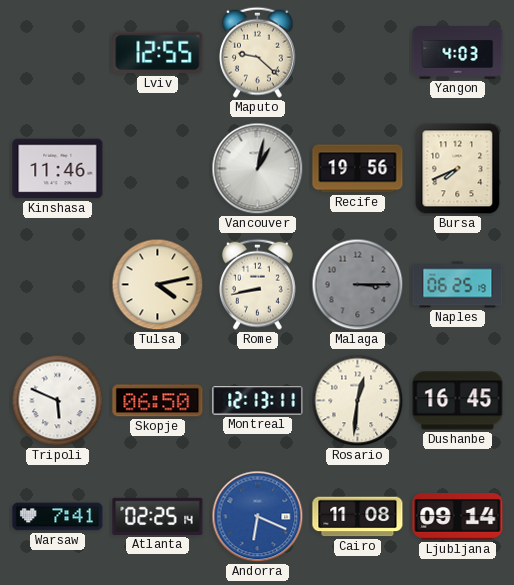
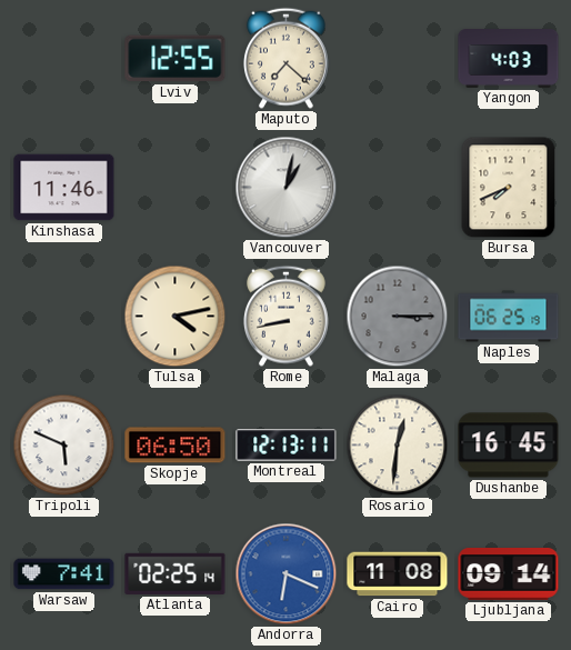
Maputo: 9:22 -> 7:22 (285, 58)
Recife: 19:56 -> none (358, 169)
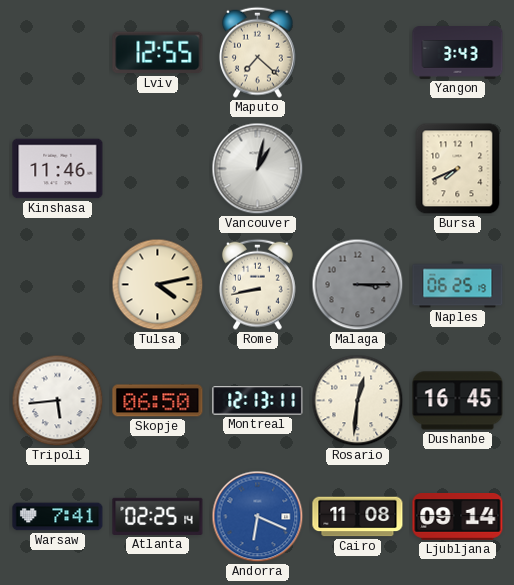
Yangon: 4:03 -> 3:43 (458, 53)
Tripoli: 5:49 -> 5:44 (58, 401)
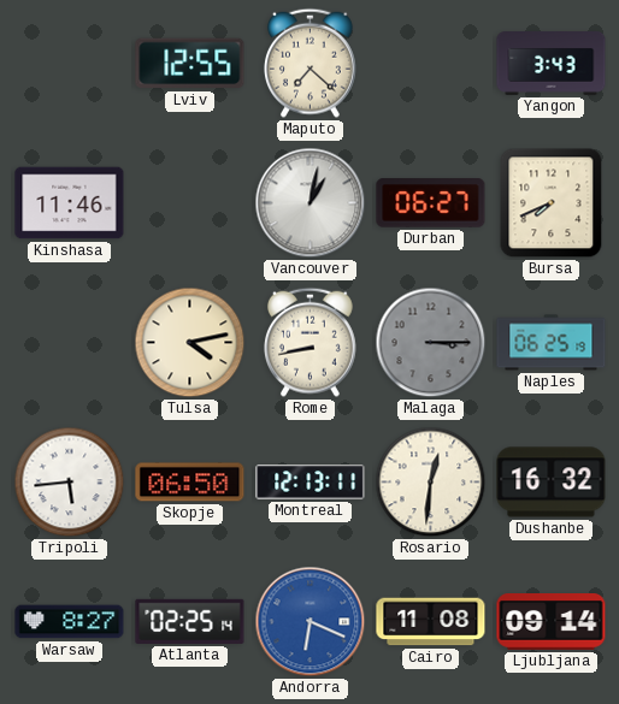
Durban: none -> 06:27 (431, 203)
Dushanbe: 16:45 -> 16:32 (552, 483)
Warsaw: 7:41 -> 8:27 (70, 622)
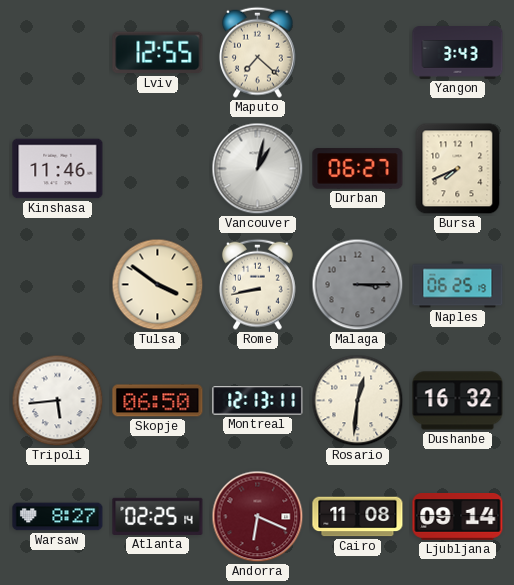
Tulsa: 4:13 -> 3:51 (158, 285)
Andorra dial: blue -> burgundy (258, 517)
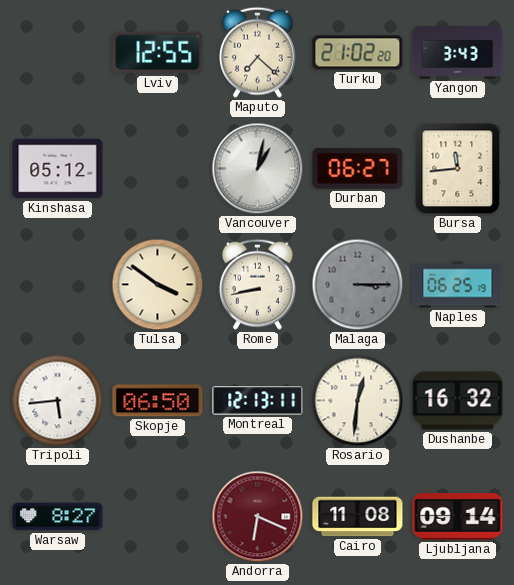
Turku: none -> 21:02 (358, 53)
Kinshasa: 11:46 -> 05:12 (58, 169)
Bursa: 7:41 -> 11:44 (458, 169)
Atlanta: 02:25 -> none (158, 516)
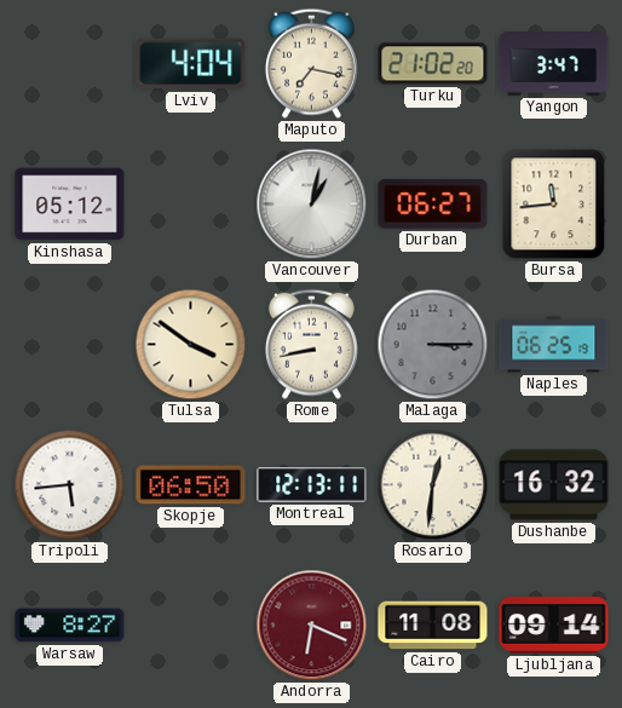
Lviv: 12:55 -> 4:04 (191, 64)
Maputo: 7:22 -> 7:17 (311, 63)
Yangon: 3:43 -> 3:47 (554, 64)
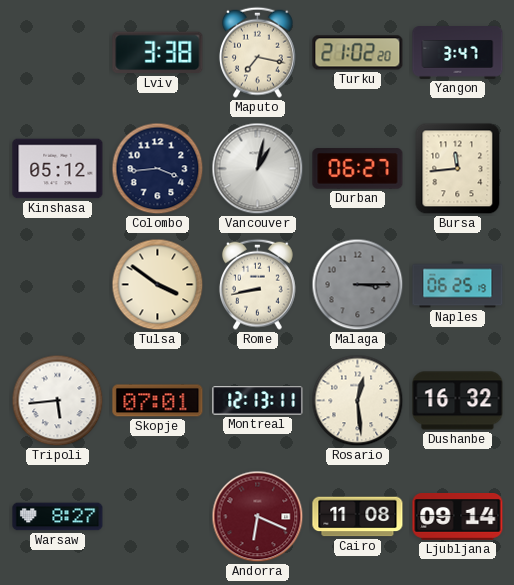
Lviv: 4:04 -> 3:38 (158, 53)
Colombo: none -> 3:44 (158, 169)
Skopje: 06:50 -> 07:01 (158, 401)
Rosario: 12:31 -> 12:29 (358, 401)
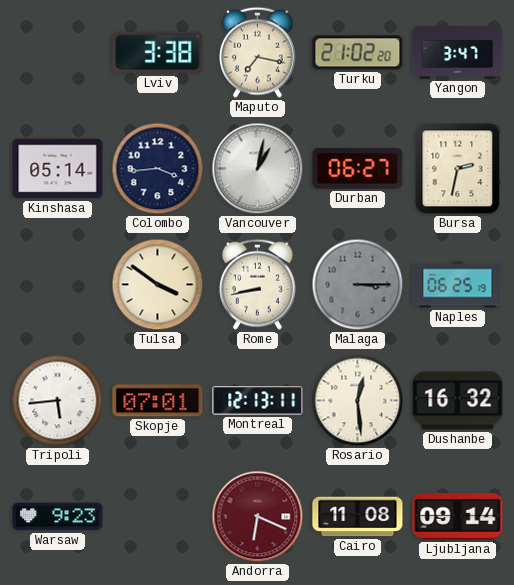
Kinshasa: 05:12 -> 05:14 (58, 169)
Bursa: 11:44 -> 2:32 (458, 169)
Warsaw: 8:27 -> 9:23 (58, 517)
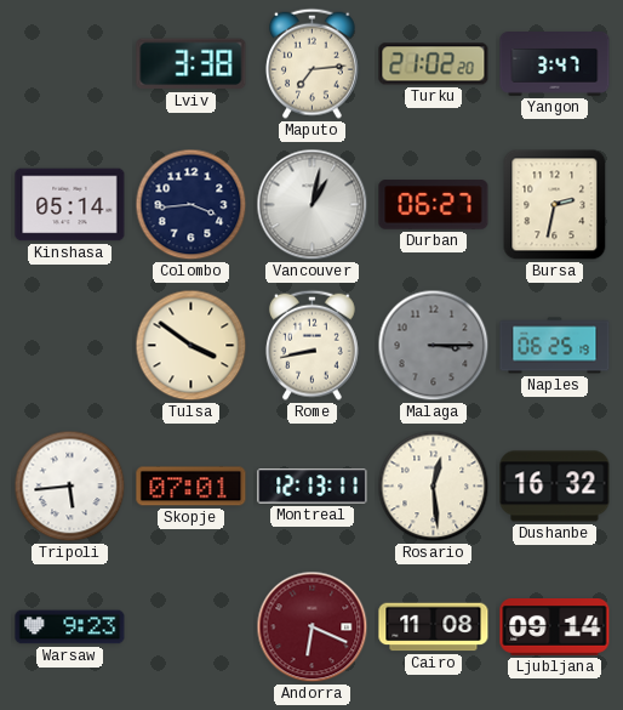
Maputo: 7:17 -> 7:14 (311, 63)
